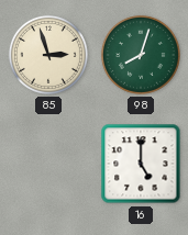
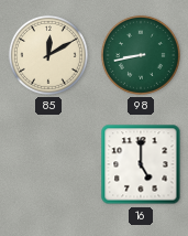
85: 2:57 -> 12:10 (48, 55)
98: 8:03 -> 8:43 (141, 55)
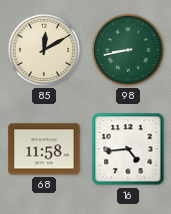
68: none -> 11:58 (44, 149)
16: 5:00 -> 4:44 (128, 149)
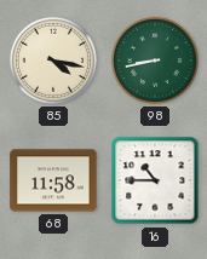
85: 12:10 -> 4:17 (53, 61)
16: 4:44 -> 10:45 (155, 180)
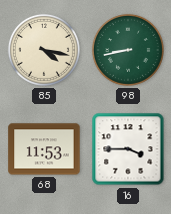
68: 11:58 -> 11:53 (44, 149)
16: 10:45 -> 3:45 (128, 149)
